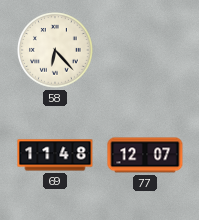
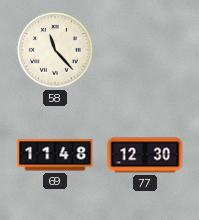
58: 6:23 -> 11:23 (55, 50)
77: 12:07 -> 12:30 (145, 155)
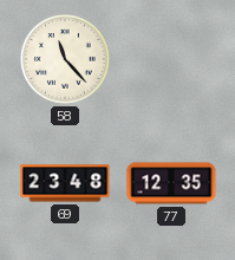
69: 11:48 -> 23:48 (65, 183)
77: 12:30 -> 12:35 (171, 183)
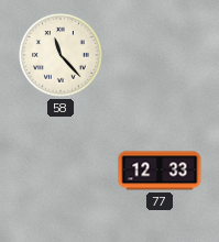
69: 23:48 -> none (65, 183)
77: 12:35 -> 12:33 (160, 170)
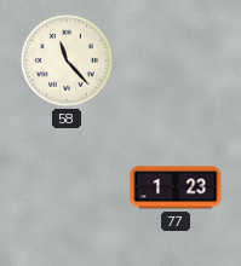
77: 12:33 -> 1:23 (176, 187)
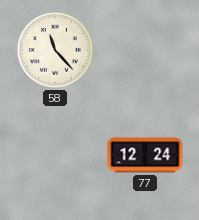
77: 1:23 -> 12:24 (145, 155)
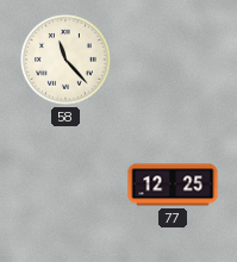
77: 12:24 -> 12:25 (173, 185)
